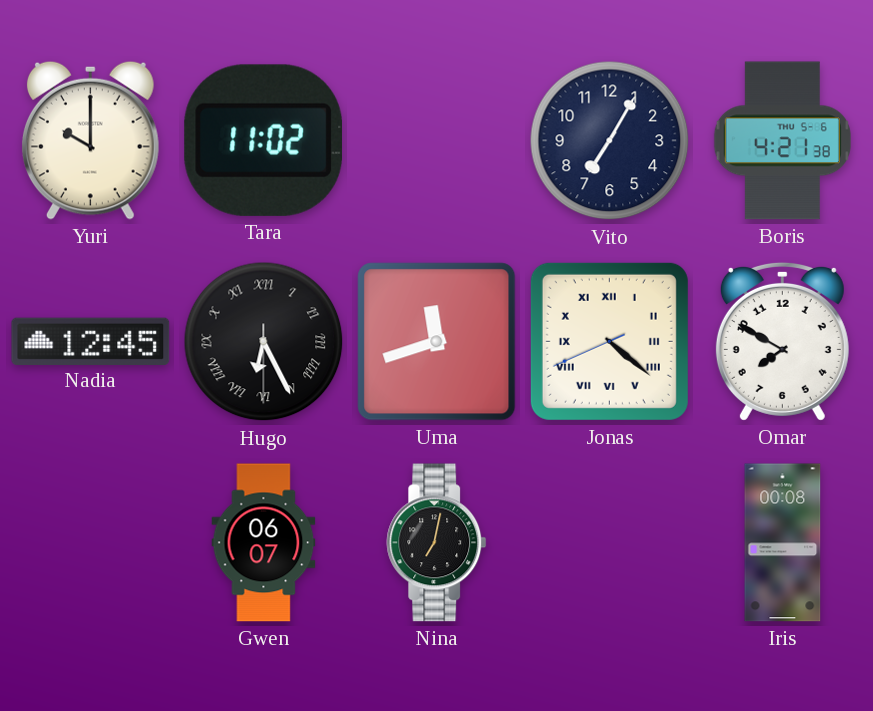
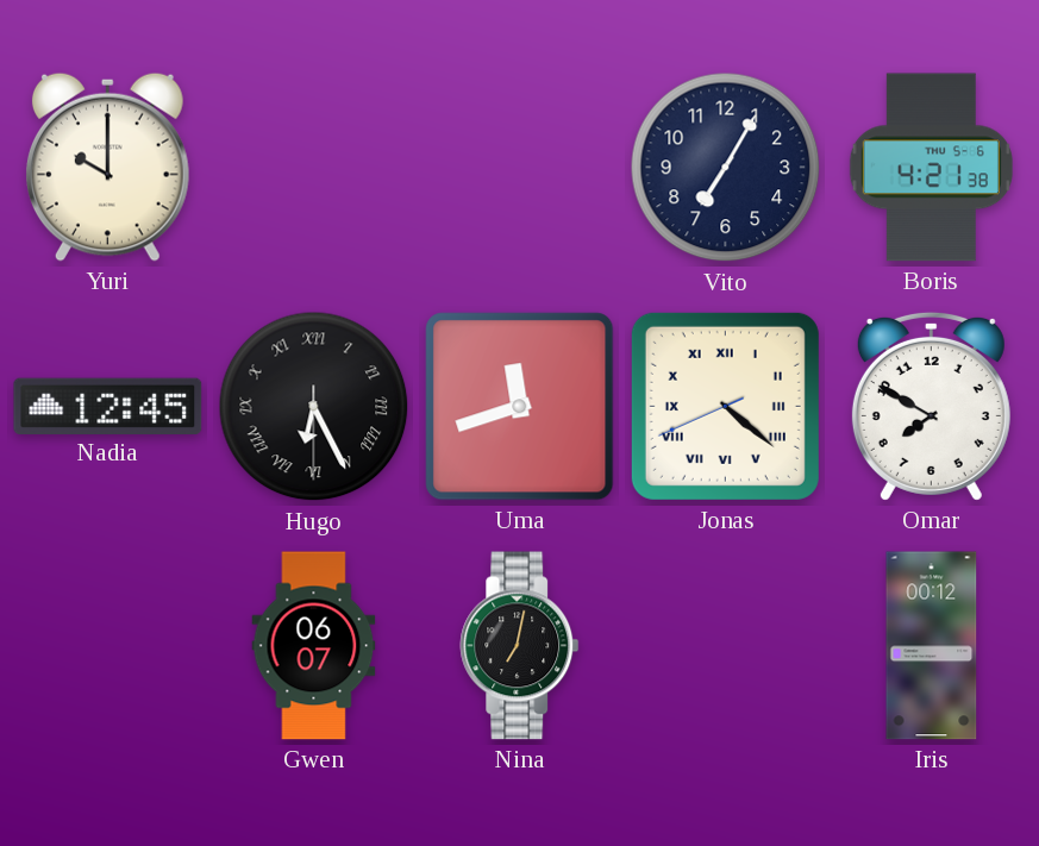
Tara: 11:02 -> none (263, 140)
Iris: 00:08 -> 00:12 (932, 646)
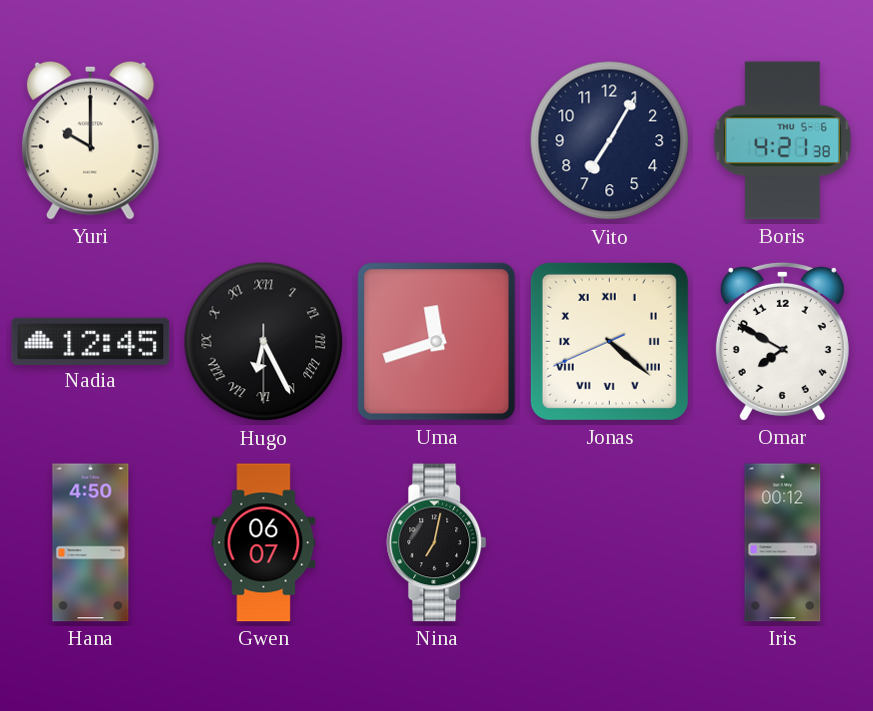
Hana: none -> 4:50 (91, 543)
